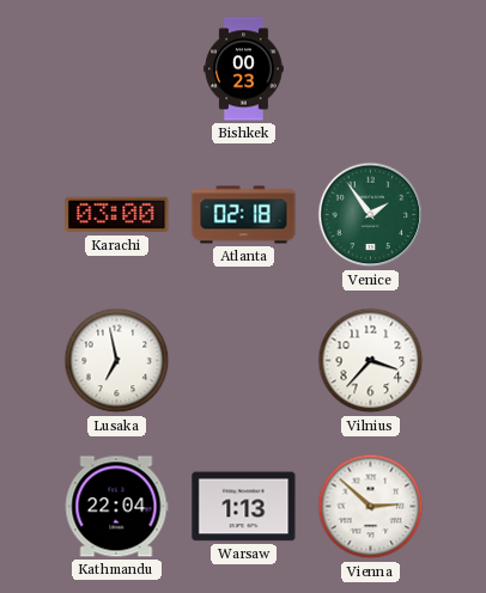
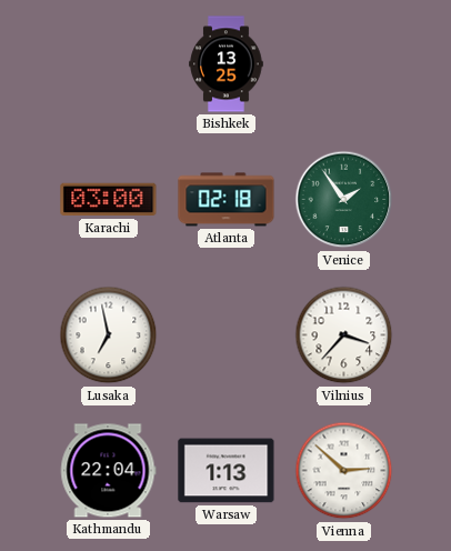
Bishkek: 00:23 -> 13:25 (227, 64)
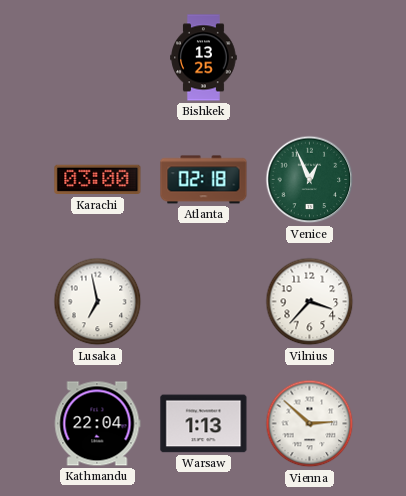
Venice: 1:54 -> 12:56 (310, 180)
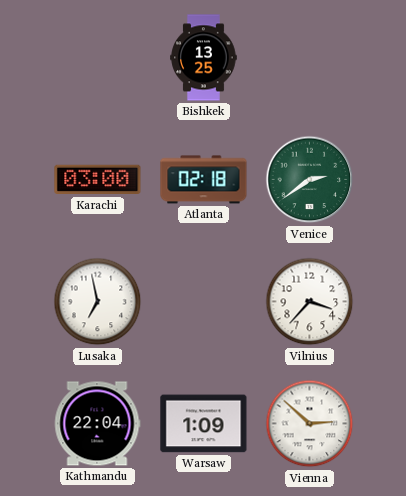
Venice: 12:56 -> 2:39 (310, 180)
Warsaw: 1:13 -> 1:09 (204, 424)
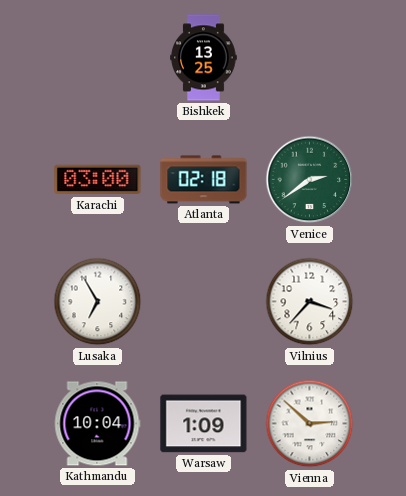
Lusaka: 6:58 -> 6:55 (98, 302)
Kathmandu: 22:04 -> 10:04 (97, 424)
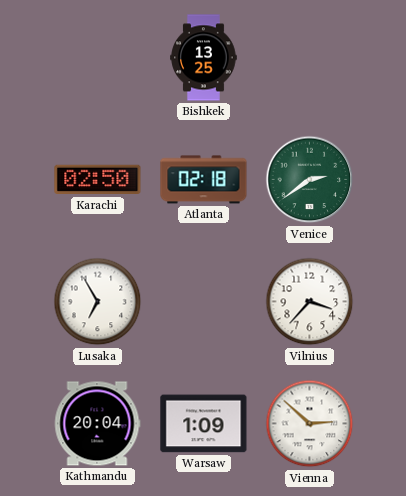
Karachi: 03:00 -> 02:50 (98, 180)
Kathmandu: 10:04 -> 20:04 (97, 424)
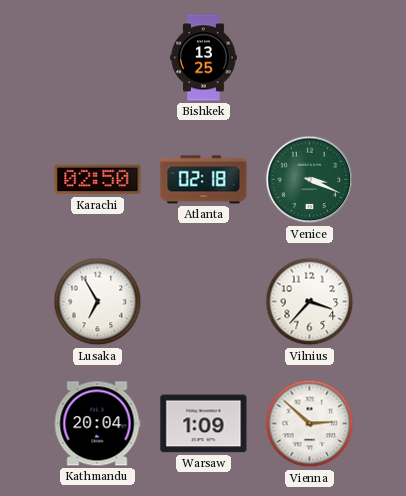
Venice: 2:39 -> 3:19 (310, 180)
